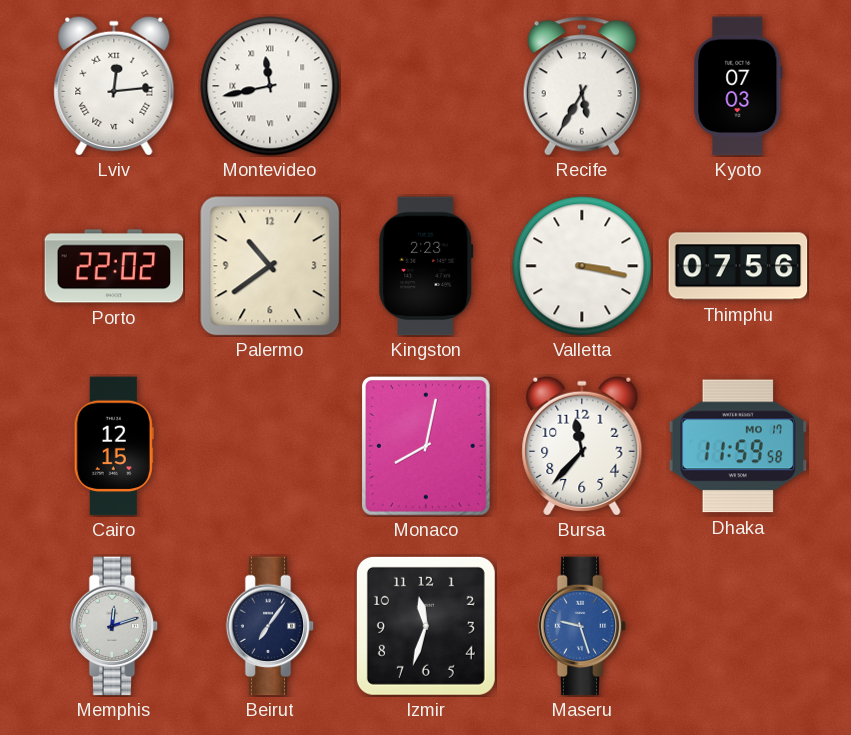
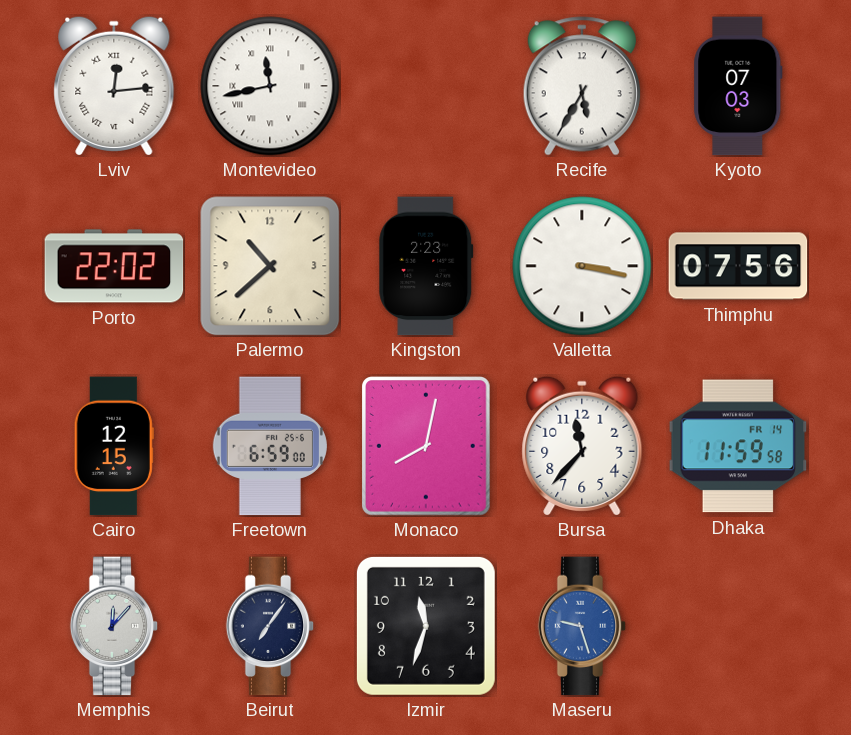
Palermo: 10:39 -> 10:38 (270, 266)
Freetown: none -> 6:59 (270, 446)
Dhaka date: MO 17 -> FR 14 (738, 446)
Memphis: 12:12 -> 12:07 (114, 626)
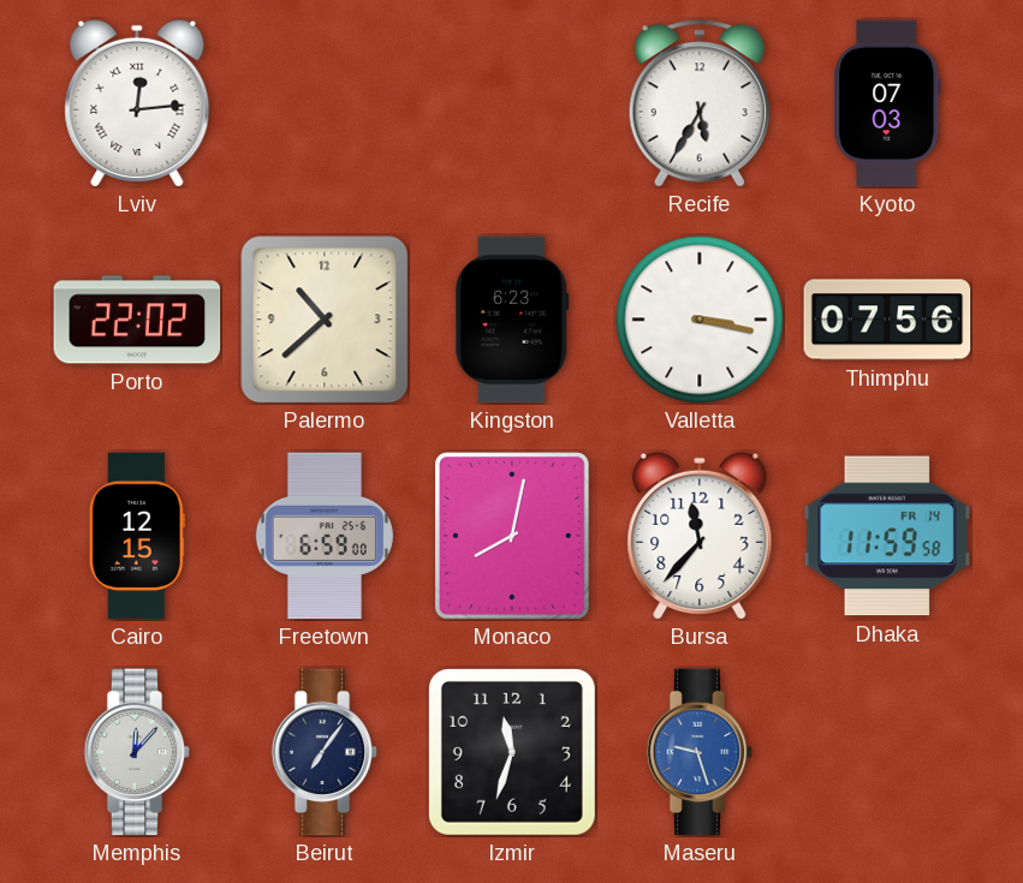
Montevideo: 11:43 -> none (270, 86)
Kingston: 2:23 -> 6:23 (512, 320)
